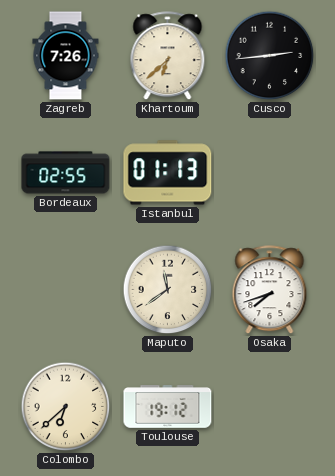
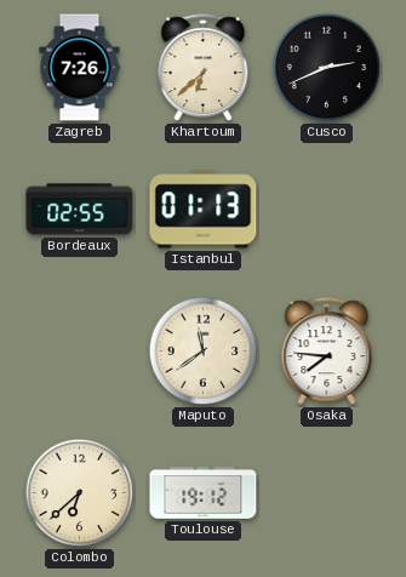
Cusco: 2:44 -> 2:41 (327, 68)
Osaka: 7:42 -> 7:46 (327, 352)
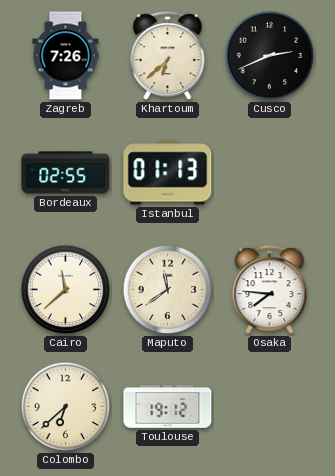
Cairo: none -> 11:38 (66, 290)
